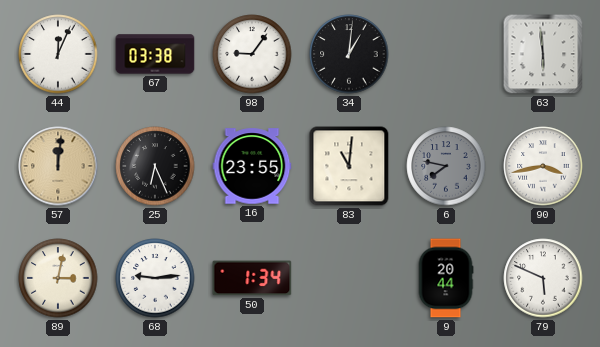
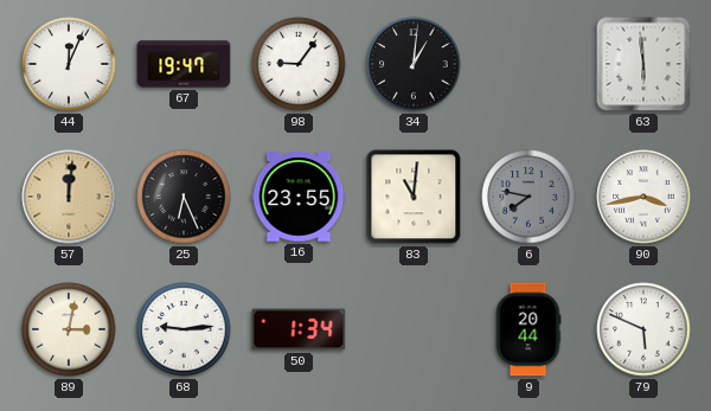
67: 03:38 -> 19:47 (184, 64)
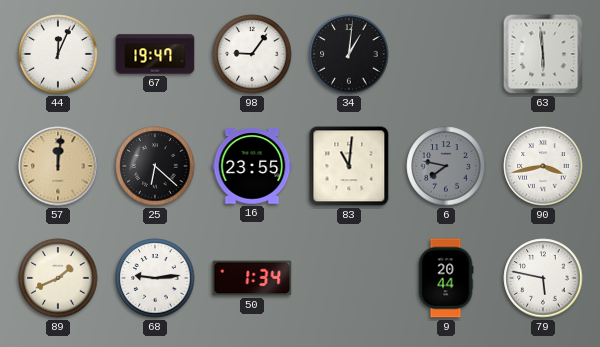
25: 6:26 -> 6:22 (155, 166)
89: 3:02 -> 1:41 (58, 278)
79: 5:49 -> 5:47 (543, 278)
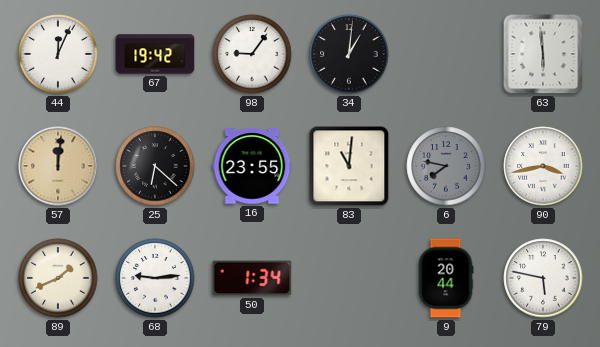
67: 19:47 -> 19:42 (155, 54)
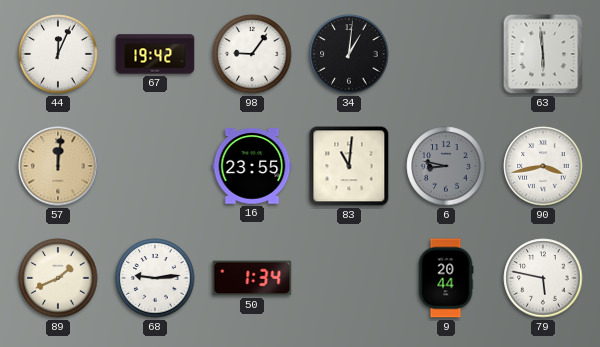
25: 6:22 -> none (155, 166)
6: 7:47 -> 8:47 (446, 166)
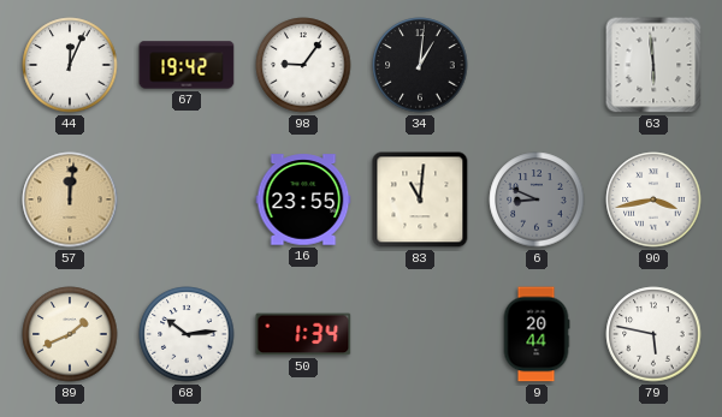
6: 8:47 -> 8:49 (537, 199)
68: 9:14 -> 10:14 (187, 334)
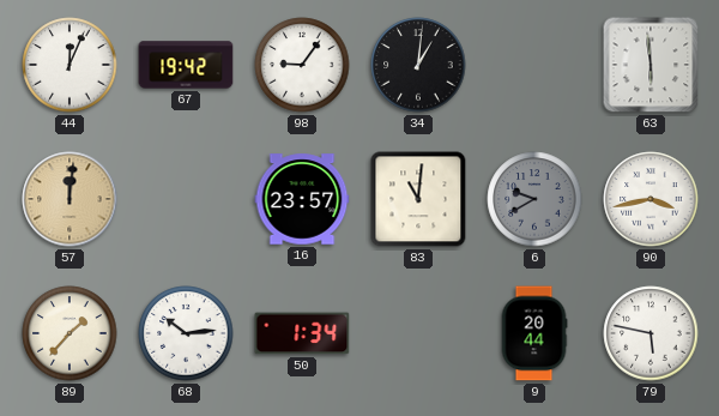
16: 23:55 -> 23:57 (302, 199)
6: 8:49 -> 9:40 (534, 199)
89: 1:41 -> 1:37 (70, 333)
